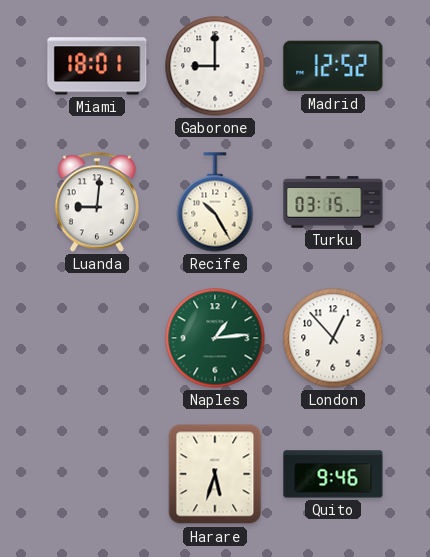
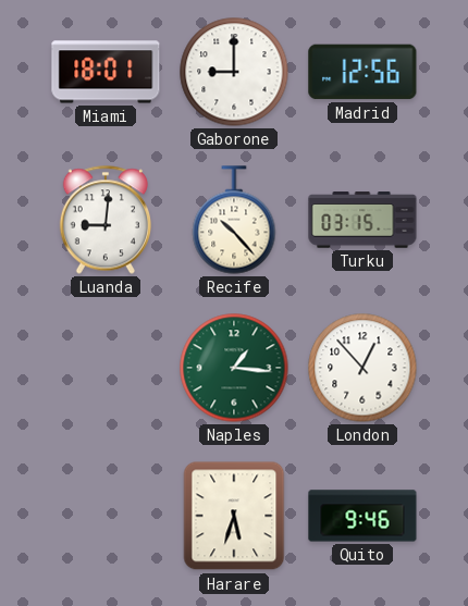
Madrid: 12:52 -> 12:56 (362, 72)
Recife: 10:25 -> 10:23 (234, 220)
Naples: 1:14 -> 1:16 (234, 368)
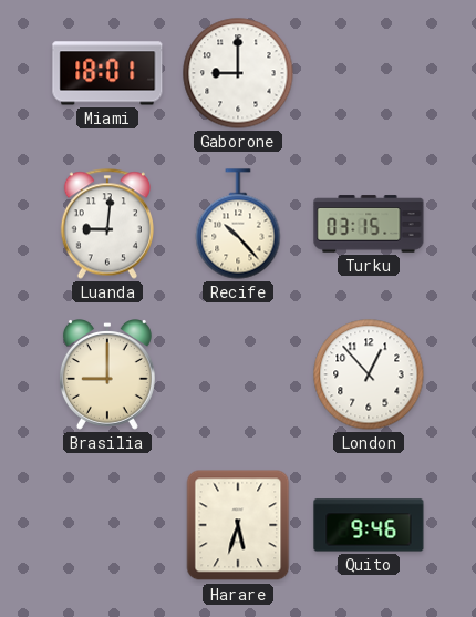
Madrid: 12:56 -> none (362, 72)
Brasilia: none -> 9:00 (107, 376)
Naples: 1:16 -> none (234, 368)
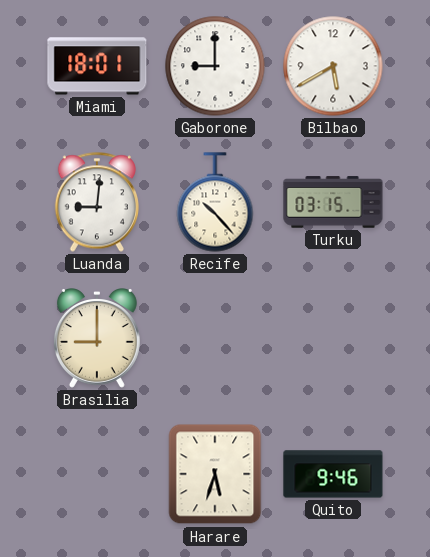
Bilbao: none -> 5:40 (333, 66)
London: 12:53 -> none (369, 374)
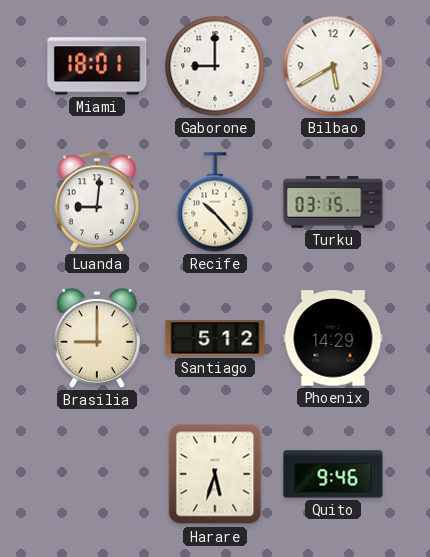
Santiago: none -> 5:12 (215, 338)
Phoenix: none -> 14:29 (333, 338)
